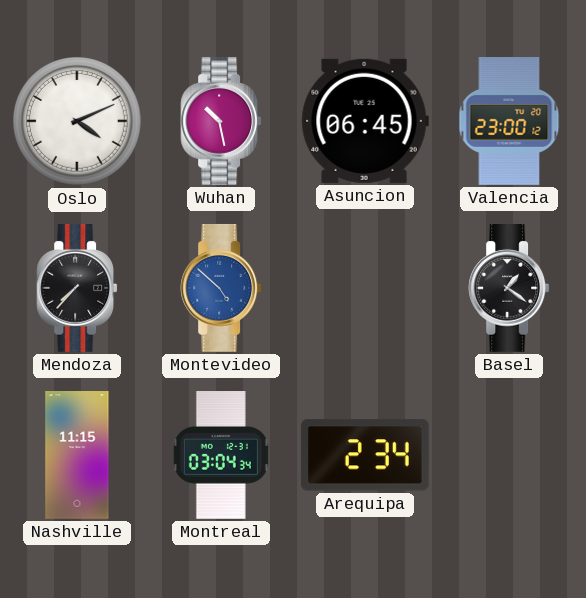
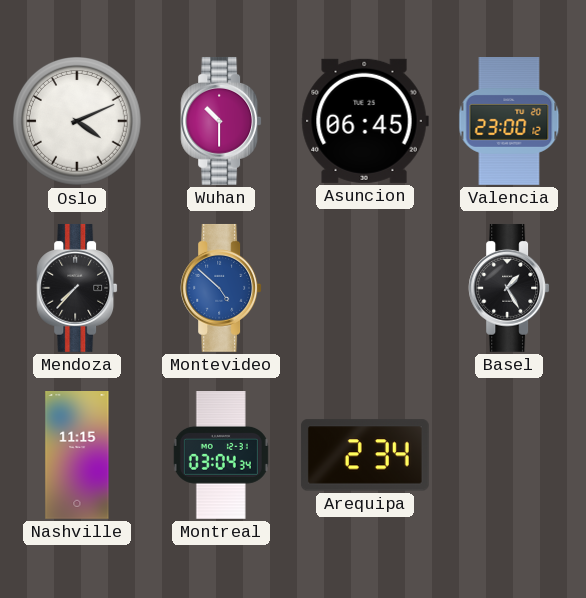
Wuhan: 10:28 -> 10:30 (221, 121)
Basel: 1:21 -> 1:25 (509, 288)
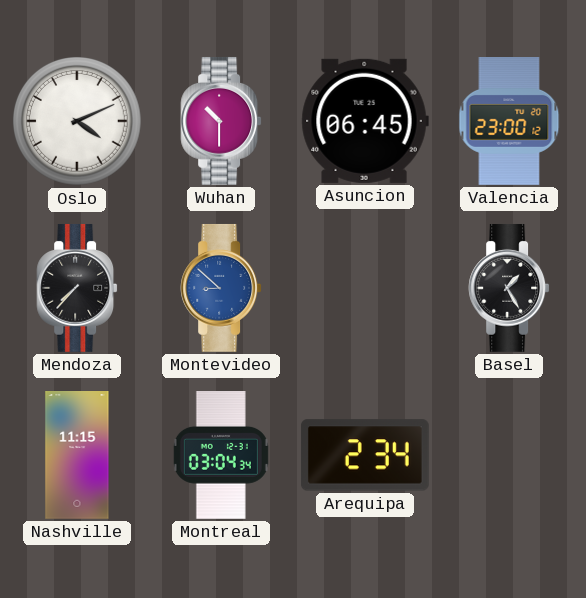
Montevideo: 4:52 -> 8:52 (221, 288)
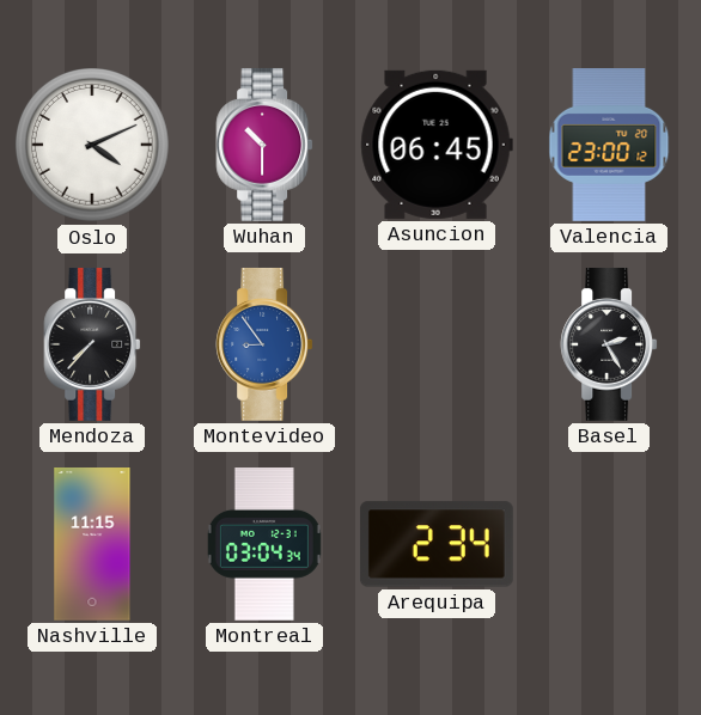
Montevideo: 8:52 -> 8:54 (264, 344)
Basel: 1:25 -> 2:25 (609, 344)
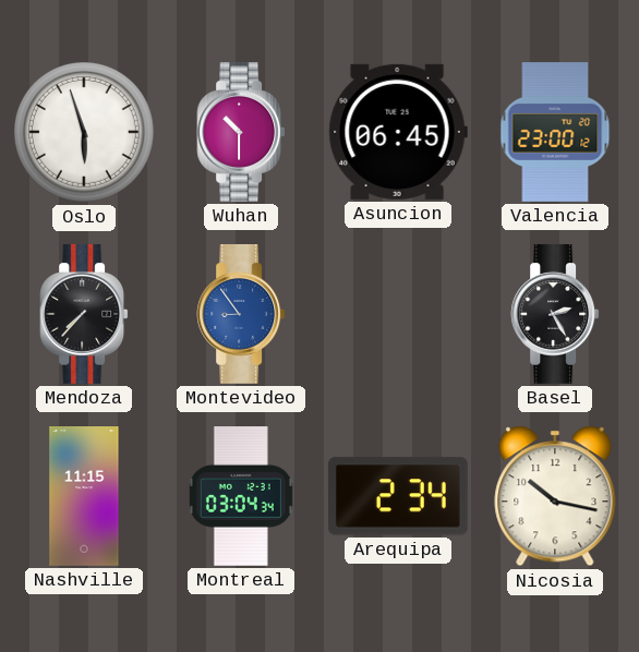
Oslo: 4:11 -> 5:57 (85, 133)
Nicosia: none -> 10:17 (555, 496)
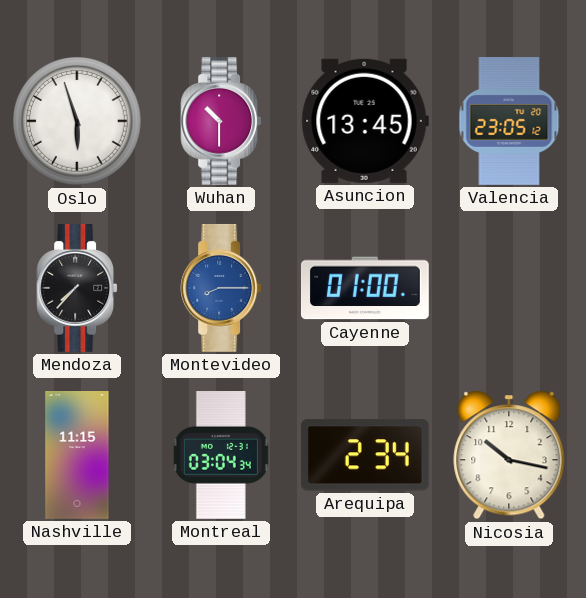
Asuncion: 06:45 -> 13:45 (365, 121)
Valencia: 23:00 -> 23:05 (509, 122)
Montevideo: 8:54 -> 8:15 (221, 288)
Cayenne: none -> 01:00 (365, 288)
Basel: 2:25 -> none (555, 314)
